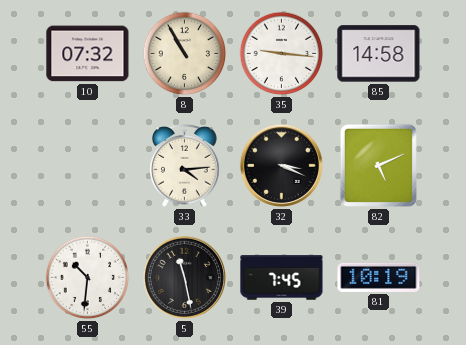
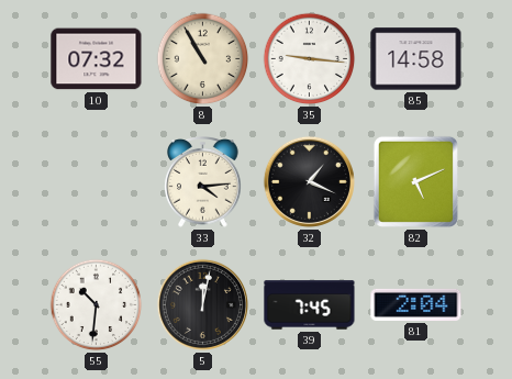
32: 3:19 -> 1:19 (309, 181)
5: 11:28 -> 12:02 (202, 304)
81: 10:19 -> 2:04 (416, 304)
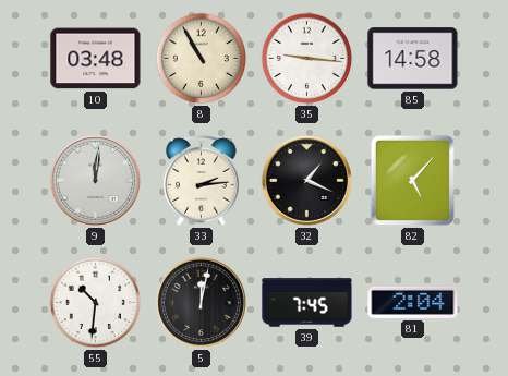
10: 07:32 -> 03:48 (96, 59)
9: none -> 12:01 (95, 180)
33: 4:14 -> 2:14 (202, 181)
82: 5:11 -> 5:07 (412, 180)
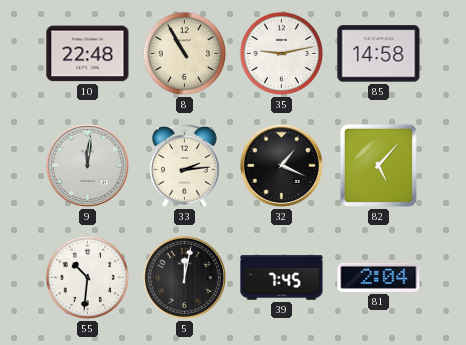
10: 03:48 -> 22:48 (88, 54)
35: 9:16 -> 9:13 (282, 54)
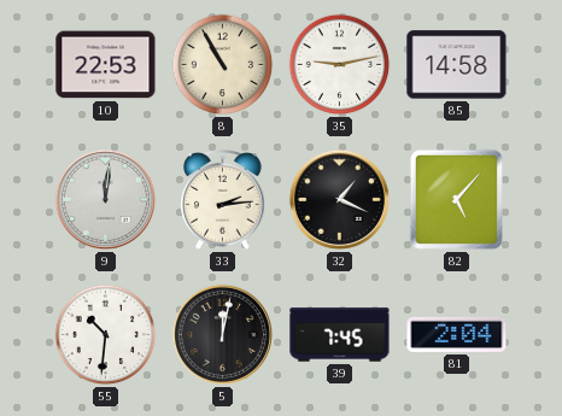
10: 22:48 -> 22:53 (106, 65)
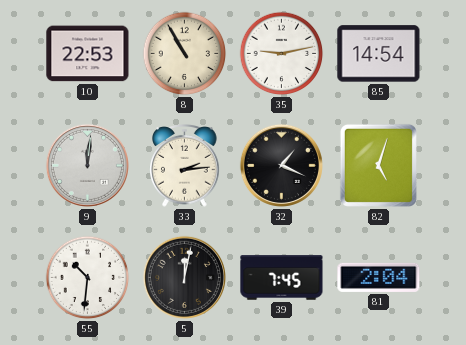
85: 14:58 -> 14:54 (379, 54)
82: 5:07 -> 5:03 (378, 165)
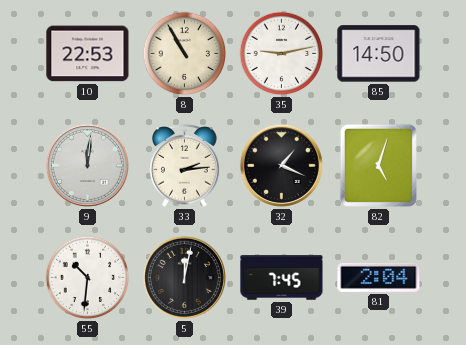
85: 14:54 -> 14:50 (379, 54)
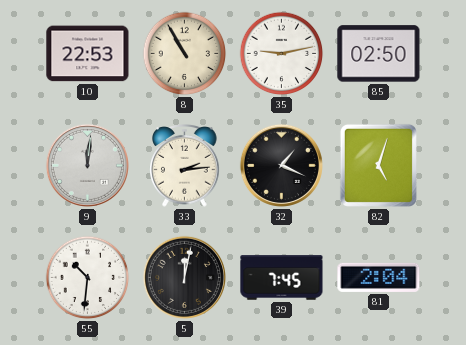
85: 14:50 -> 02:50 (379, 54)
